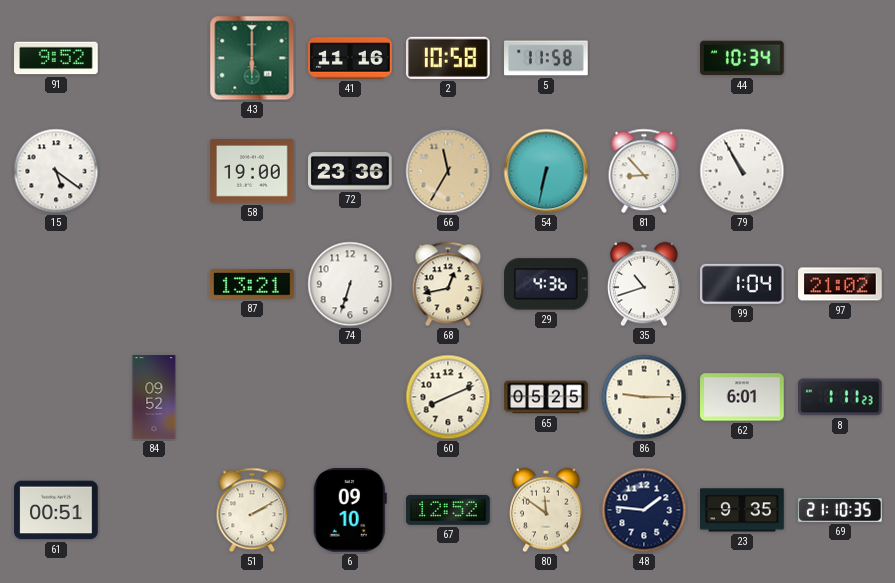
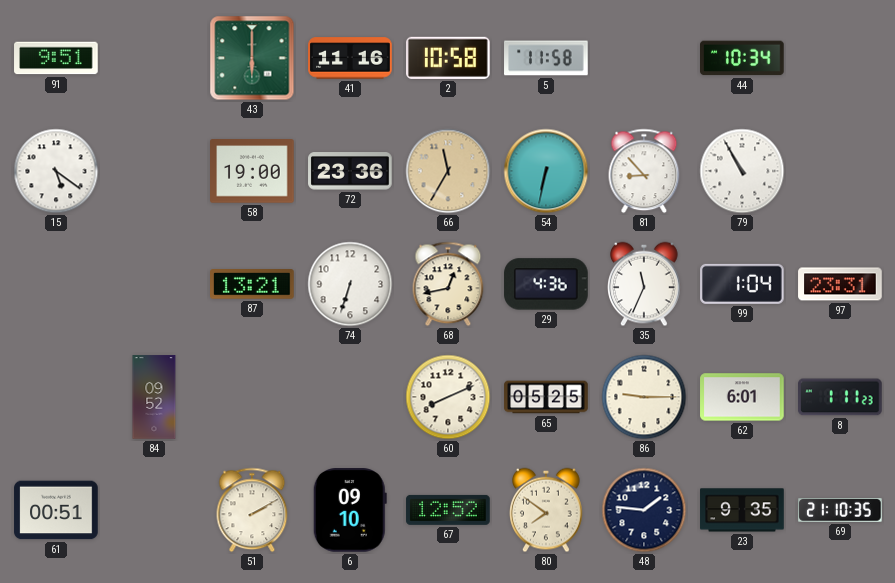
91: 9:52 -> 9:51 (56, 58)
35: 10:42 -> 11:34 (644, 284)
97: 21:02 -> 23:31 (840, 284)
80: 11:51 -> 7:51 (546, 510)
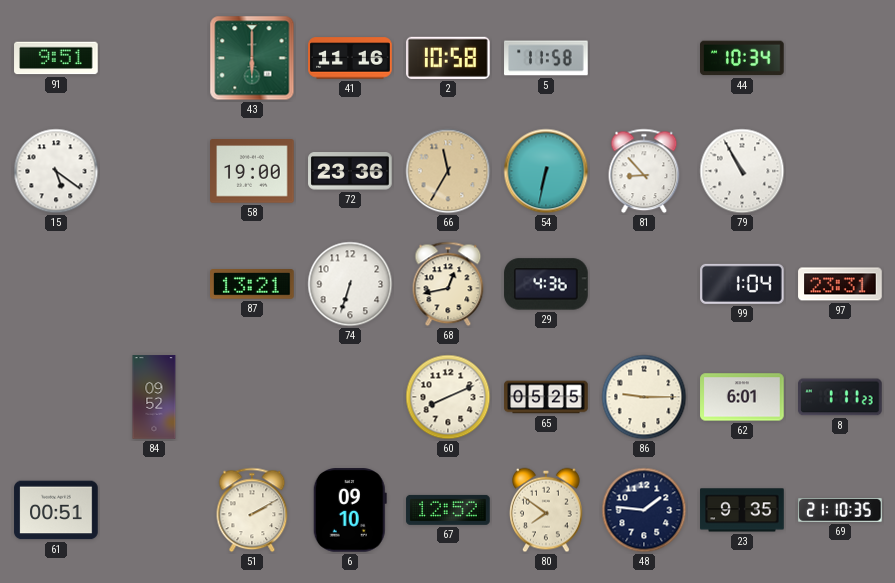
35: 11:34 -> none (644, 284)
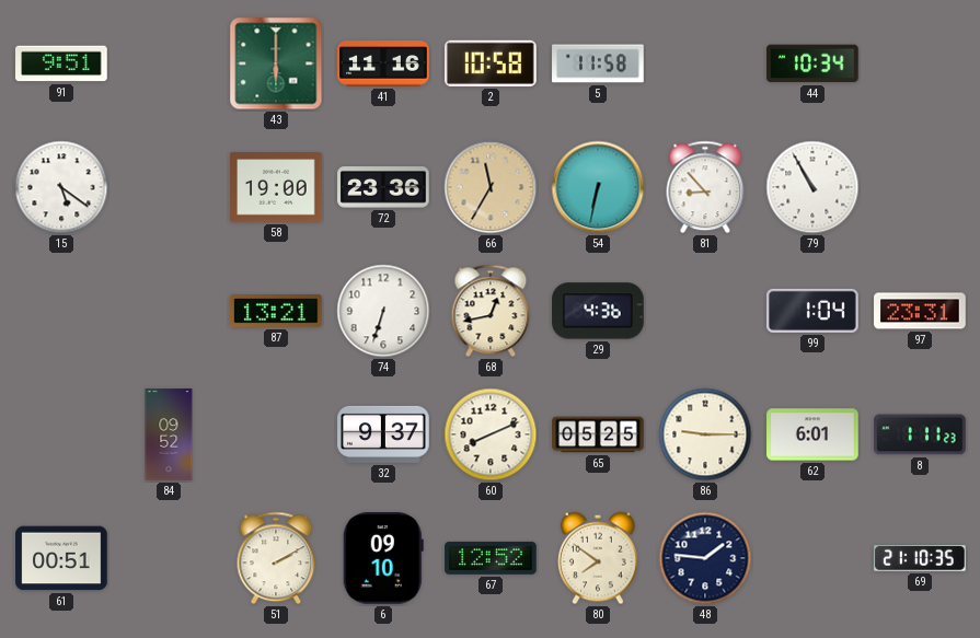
32: none -> 9:37 (383, 434)
23: 9:35 -> none (742, 510)
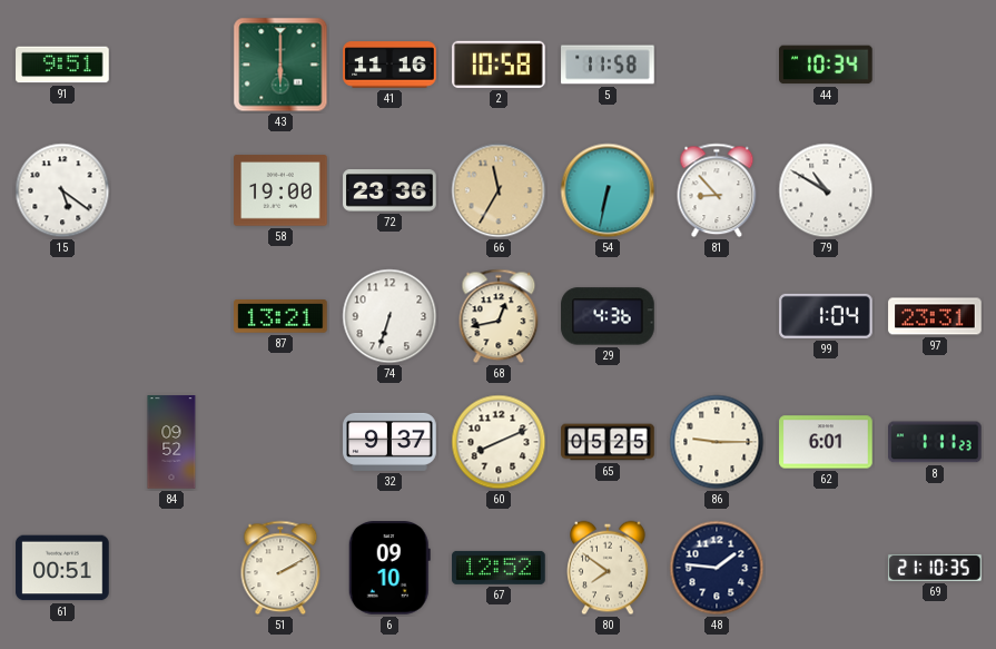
79: 10:55 -> 10:50 (826, 190)
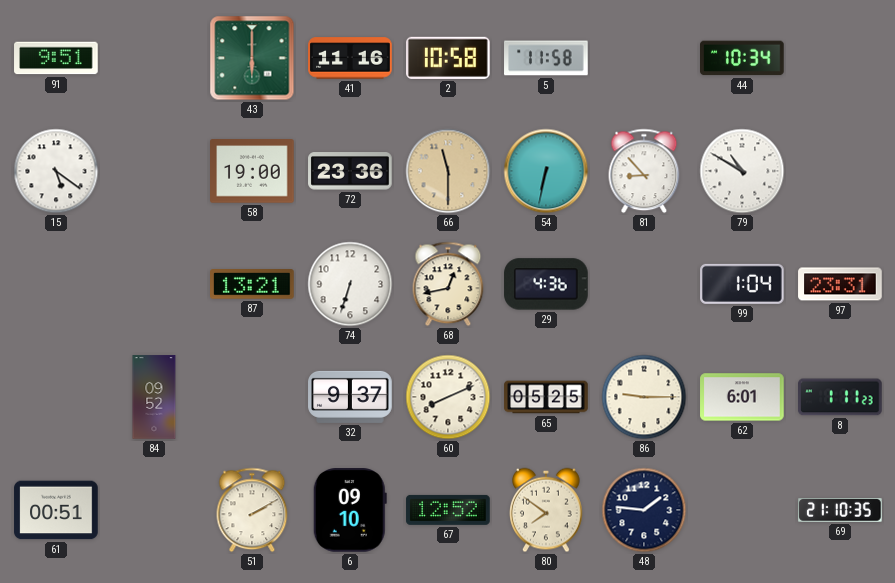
66: 11:35 -> 11:30 (448, 171)
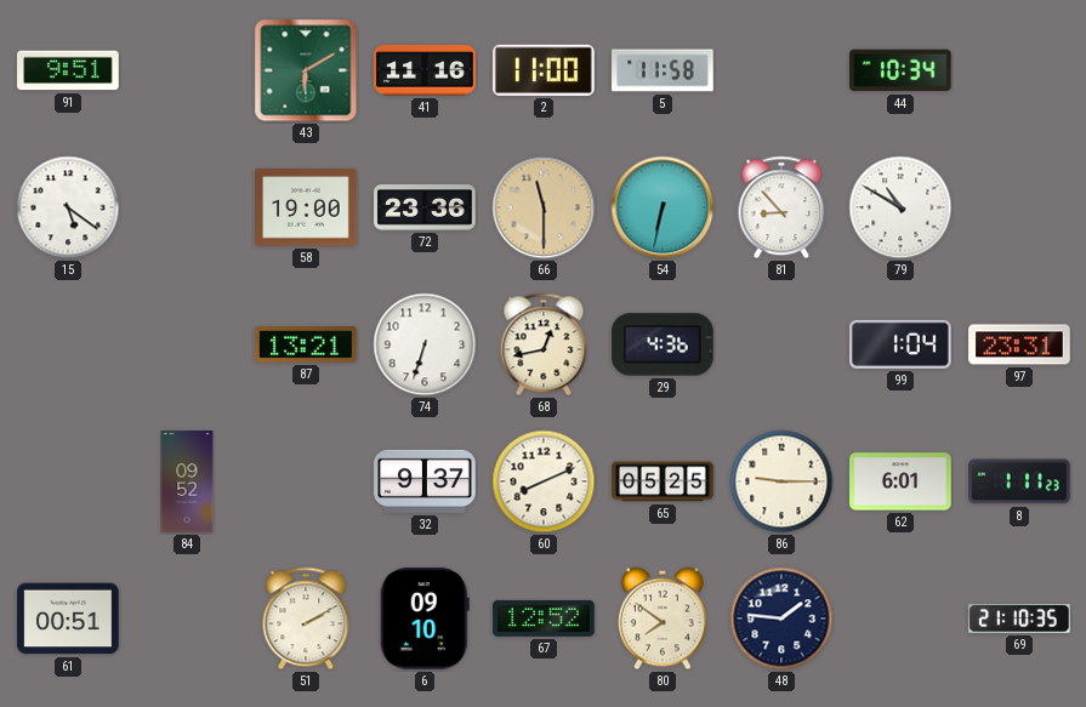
43: 6:00 -> 6:10 (306, 70)
2: 10:58 -> 11:00 (545, 70)
